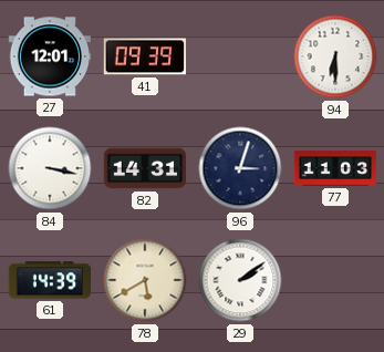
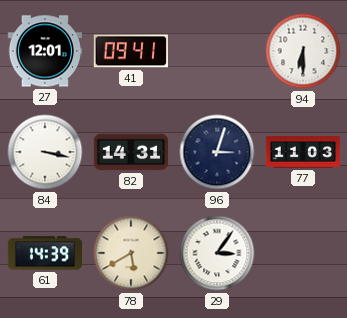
41: 09:39 -> 09:41 (131, 51)
29: 2:09 -> 3:06 (217, 253)
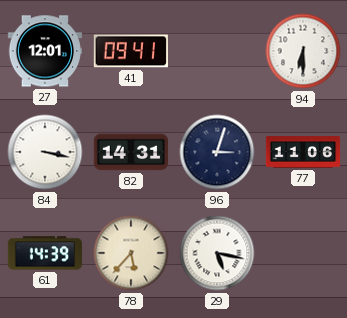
77: 11:03 -> 11:06 (303, 152)
78: 5:40 -> 5:37 (131, 253)
29: 3:06 -> 5:17 (217, 253)
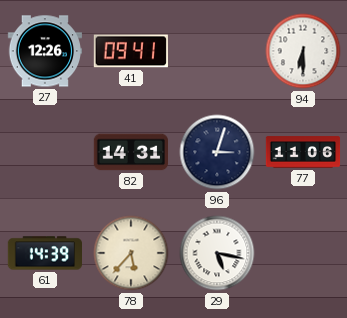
27: 12:01 -> 12:26 (44, 51)
84: 3:17 -> none (45, 152)
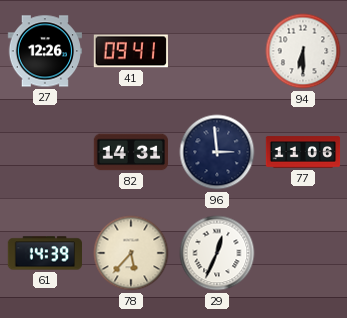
96: 3:03 -> 2:59 (217, 152)
29: 5:17 -> 12:34 (217, 253)
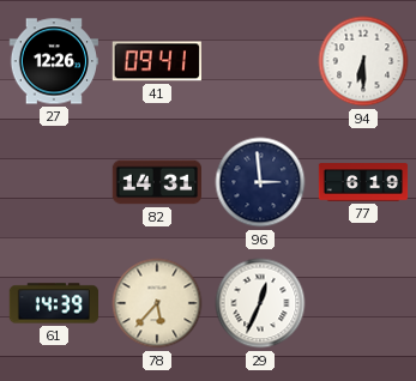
77: 11:06 -> 6:19 (363, 182)
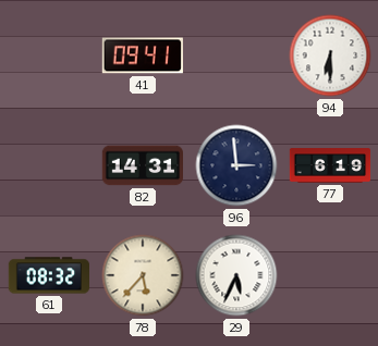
27: 12:26 -> none (53, 61)
61: 14:39 -> 08:32 (48, 275)
29: 12:34 -> 5:34 (236, 275)
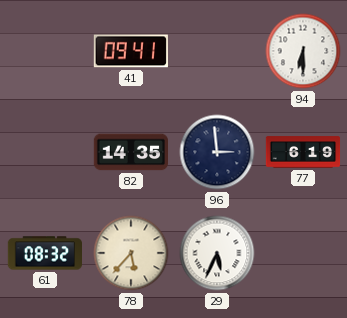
82: 14:31 -> 14:35 (130, 152)
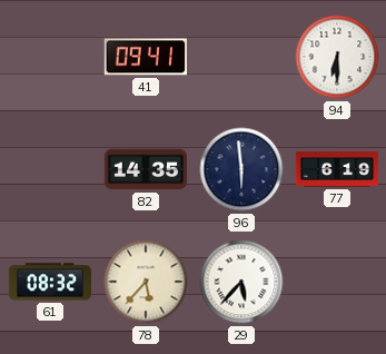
96: 2:59 -> 5:59 (241, 169)
29: 5:34 -> 5:37 (241, 282)
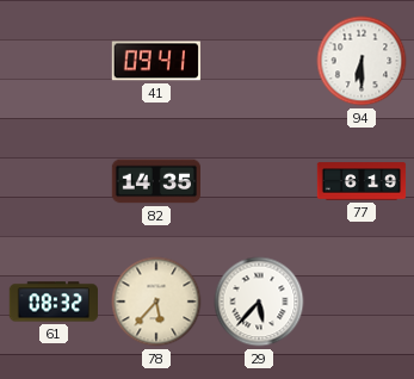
96: 5:59 -> none (241, 169)
